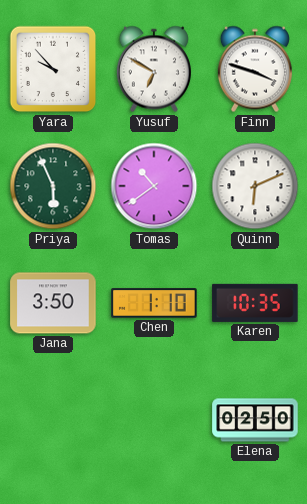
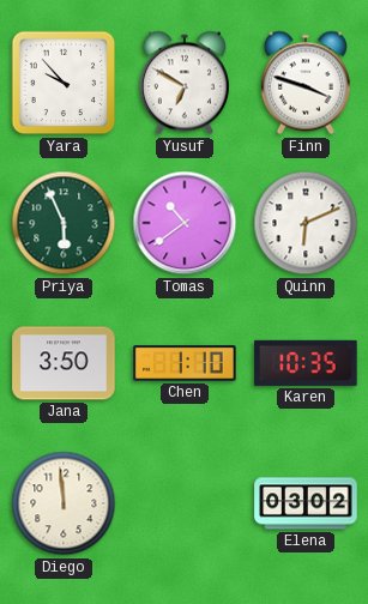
Diego: none -> 11:59 (64, 503)
Elena: 02:50 -> 03:02 (306, 503)
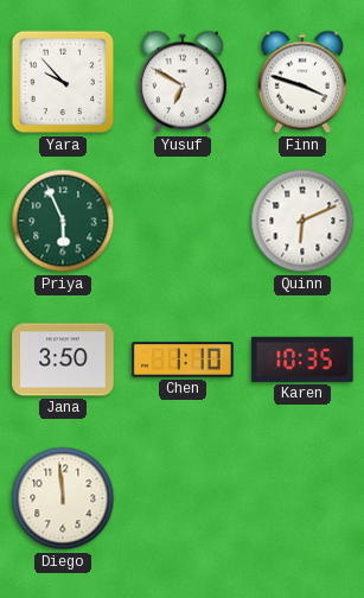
Tomas: 10:39 -> none (185, 223)
Elena: 03:02 -> none (306, 503)
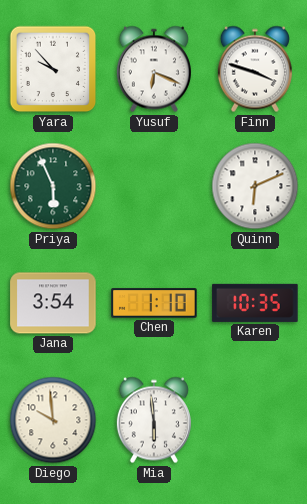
Yusuf: 6:50 -> 6:19 (154, 69)
Jana: 3:50 -> 3:54 (53, 303)
Diego: 11:59 -> 9:59 (53, 420)
Mia: none -> 5:59 (154, 420)
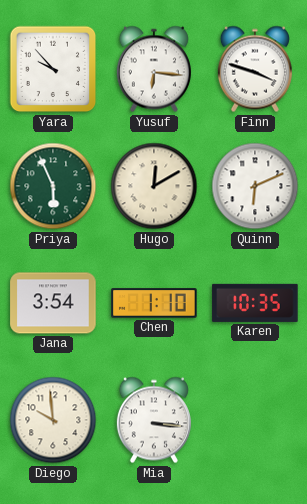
Yusuf: 6:19 -> 6:16 (154, 69)
Hugo: none -> 12:10 (154, 186)
Mia: 5:59 -> 3:16 (154, 420)
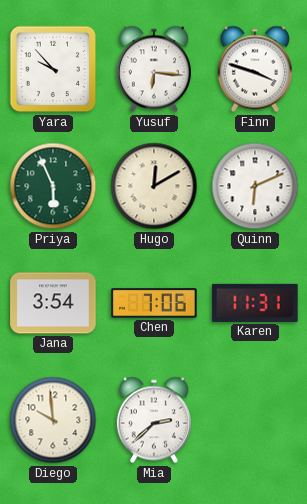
Chen: 1:10 -> 7:06 (154, 303)
Karen: 10:35 -> 11:31 (255, 303)
Mia: 3:16 -> 2:38 (154, 420)
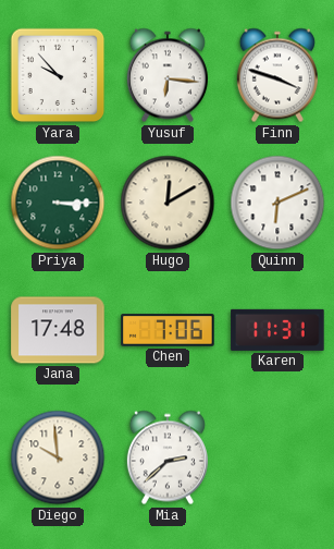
Priya: 5:56 -> 3:15 (58, 203)
Jana: 3:54 -> 17:48 (58, 330)
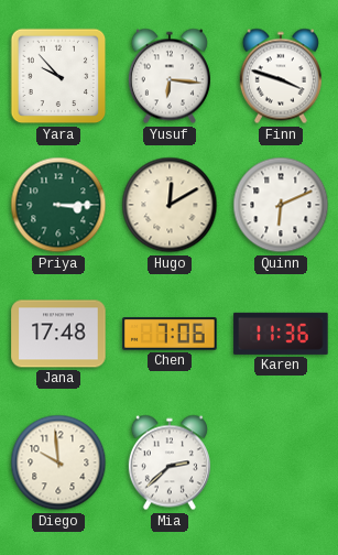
Karen: 11:31 -> 11:36 (281, 334)
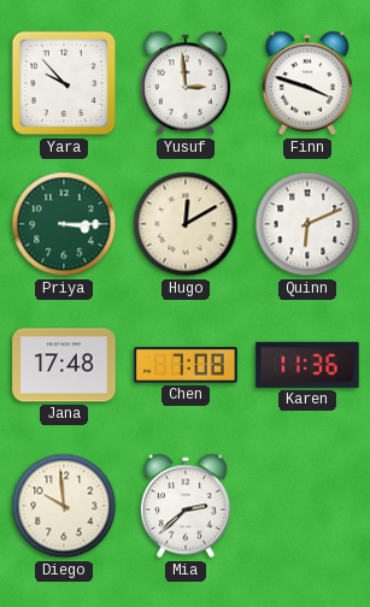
Yusuf: 6:16 -> 2:59 (186, 83)
Chen: 7:06 -> 7:08 (186, 365)
